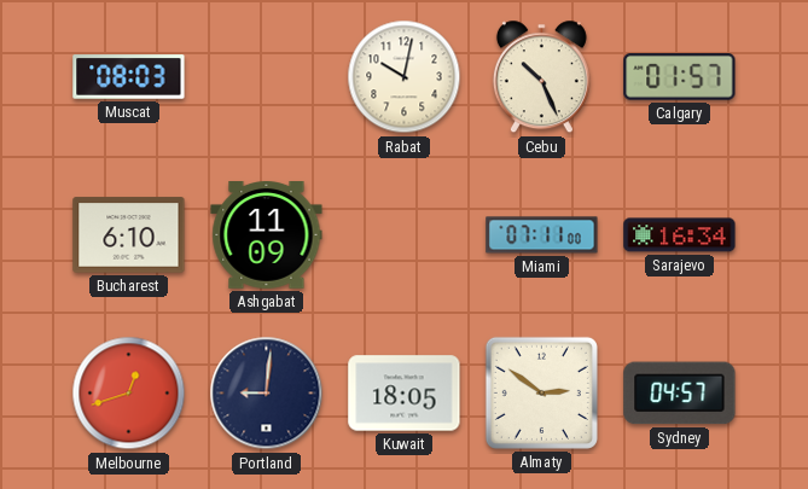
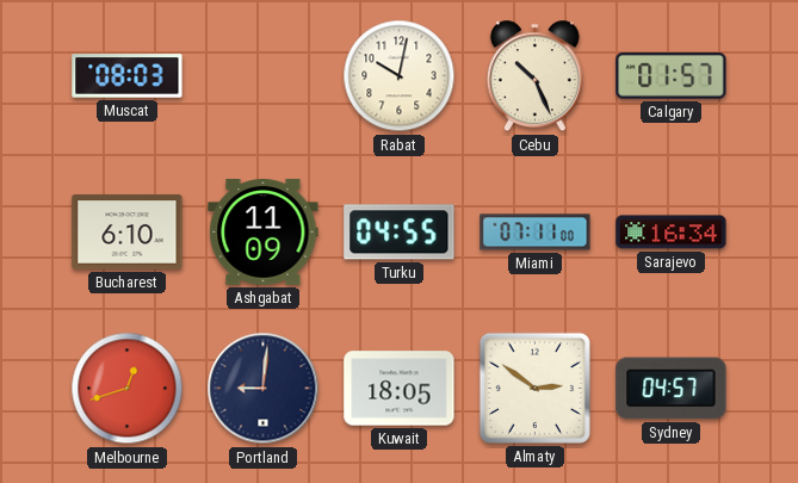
Turku: none -> 04:55 (400, 233)
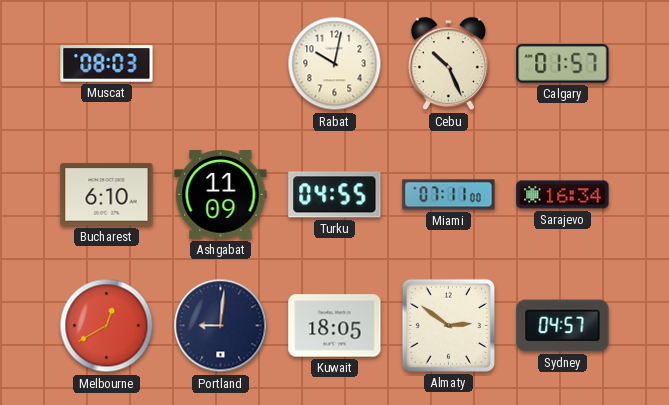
Melbourne: 12:42 -> 12:40 (107, 326)
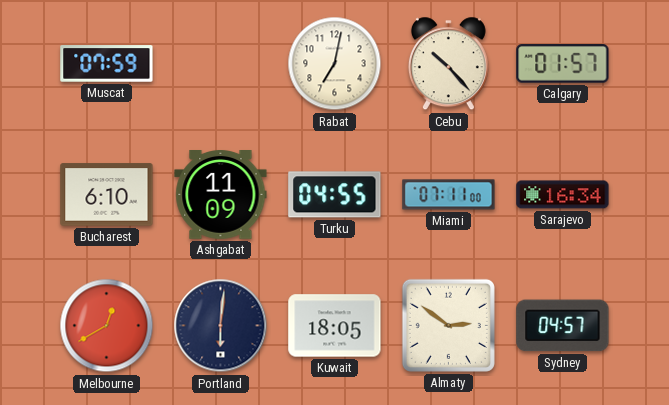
Muscat: 08:03 -> 07:59 (107, 64)
Rabat: 10:02 -> 7:02 (335, 64)
Cebu: 10:26 -> 10:23 (448, 64)
Portland: 9:01 -> 6:01 (221, 326)
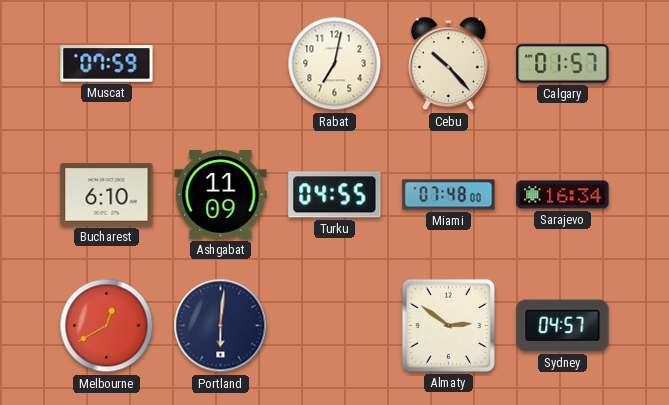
Miami: 07:11 -> 07:48 (449, 195)
Kuwait: 18:05 -> none (335, 326)
